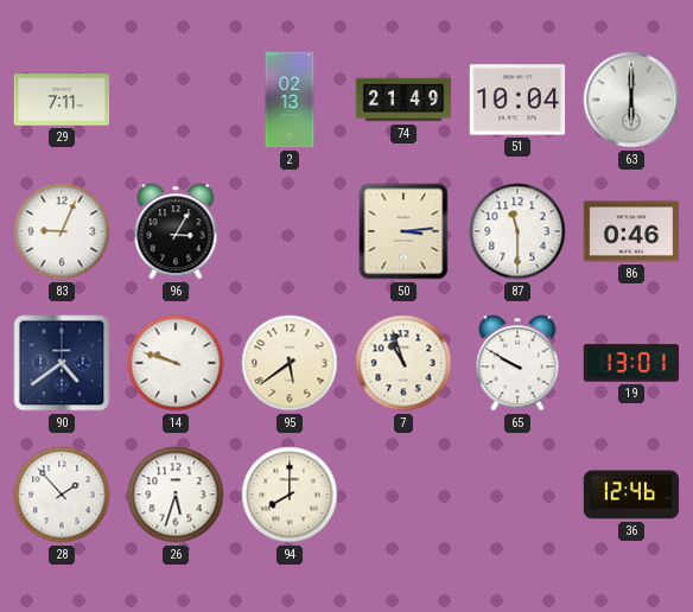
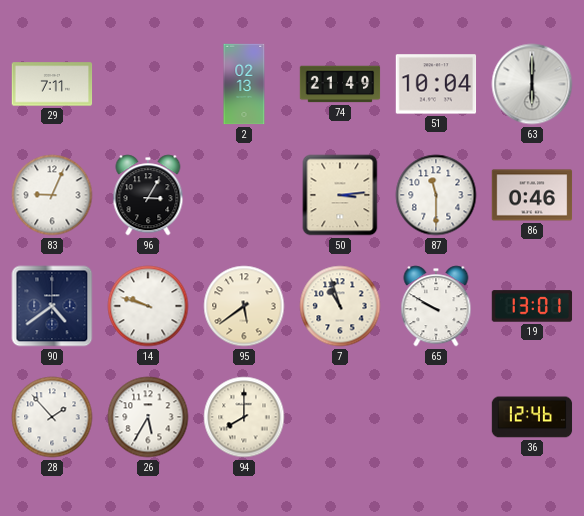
26: 5:33 -> 5:35 (148, 417)
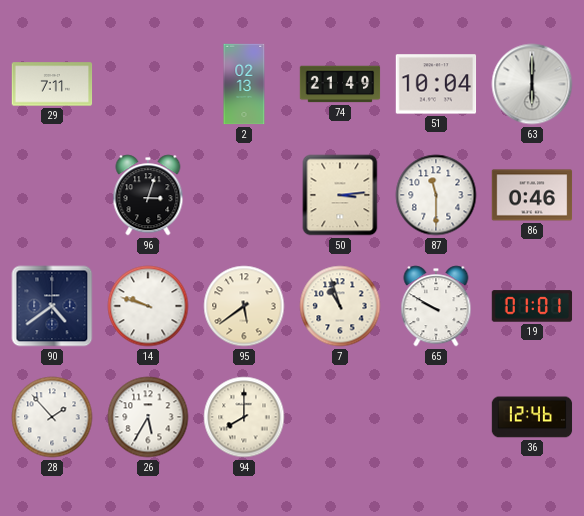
83: 9:04 -> none (52, 195)
96: 3:05 -> 3:03 (148, 195)
19: 13:01 -> 01:01 (532, 306)
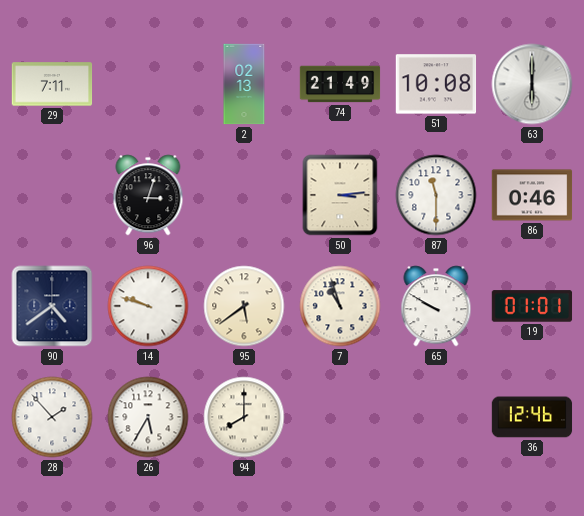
51: 10:04 -> 10:08 (436, 84)
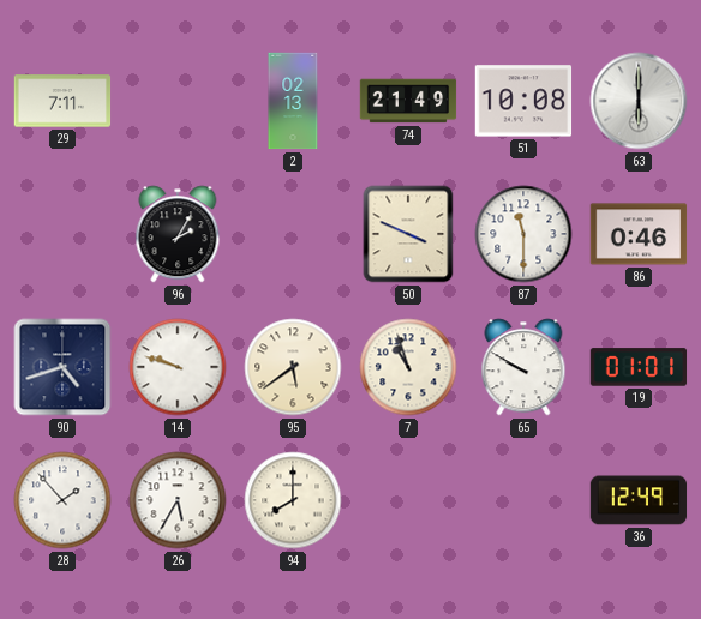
96: 3:03 -> 2:05 (178, 234)
50: 3:14 -> 3:49 (408, 234)
90: 4:39 -> 4:42 (62, 367)
36: 12:46 -> 12:49 (639, 500)
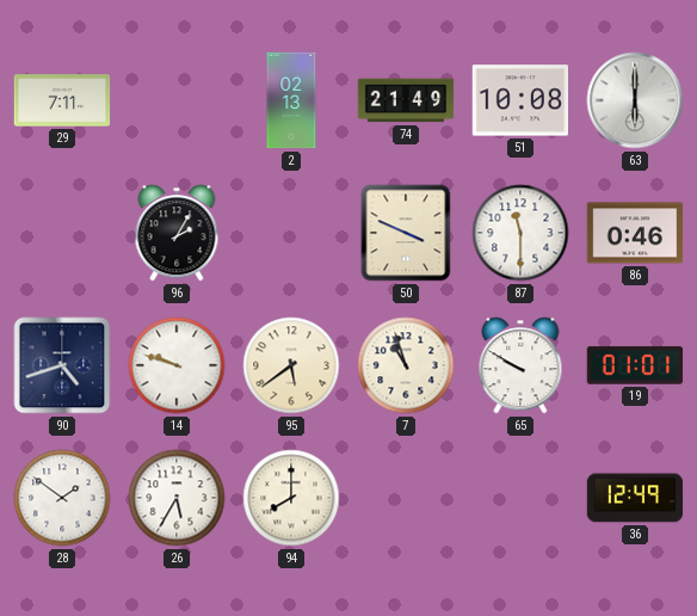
28: 1:53 -> 1:51 (62, 498)
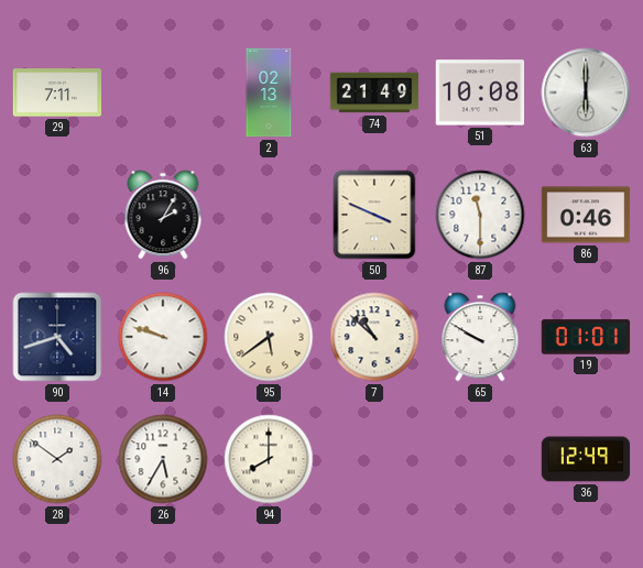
7: 10:57 -> 10:52 (374, 337)
